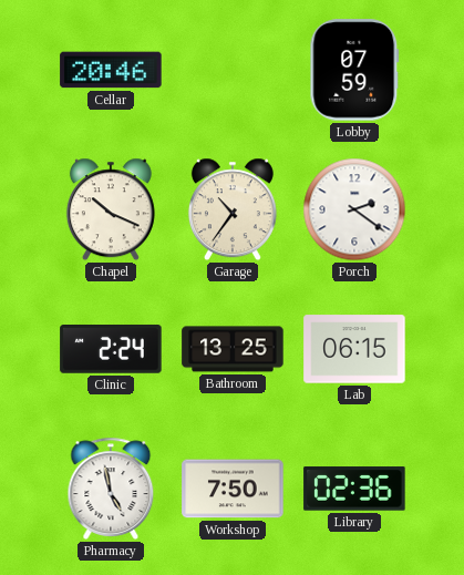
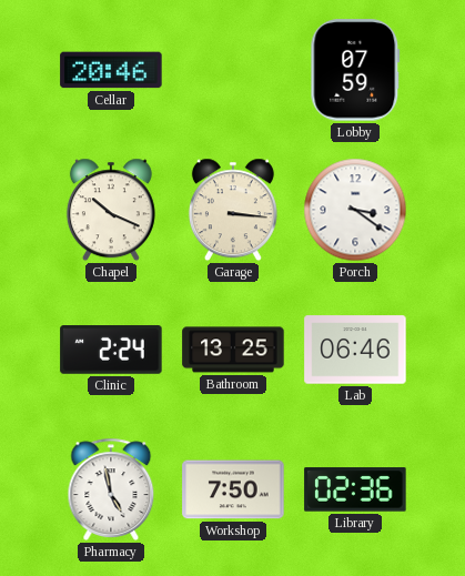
Garage: 10:36 -> 3:16 (233, 210)
Porch: 2:21 -> 3:21 (355, 210)
Lab: 06:15 -> 06:46 (355, 350)
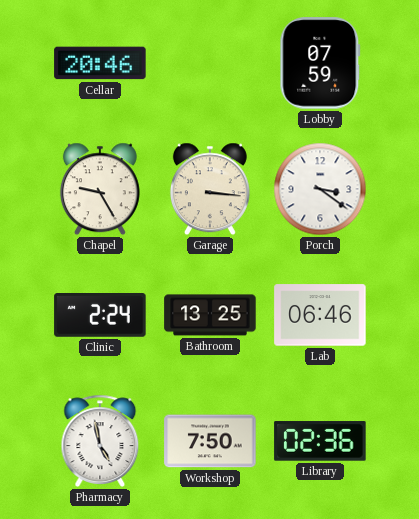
Chapel: 10:19 -> 9:25 (100, 189)
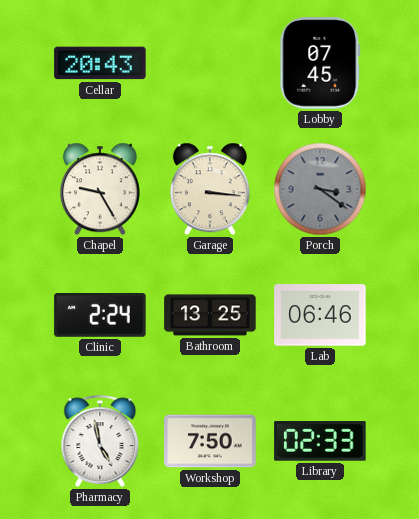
Cellar: 20:46 -> 20:43 (100, 63)
Lobby: 07:59 -> 07:45 (320, 63)
Porch dial: white -> grey (320, 189)
Library: 02:36 -> 02:33 (320, 441)
